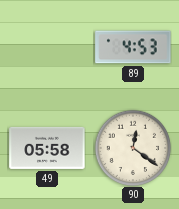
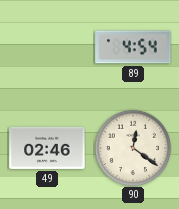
89: 4:53 -> 4:54 (133, 47)
49: 05:58 -> 02:46 (47, 148)
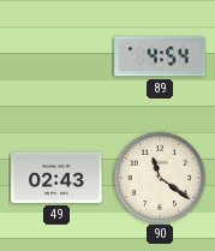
49: 02:46 -> 02:43 (56, 178)
90: 12:21 -> 11:21 (160, 178)
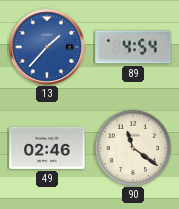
13: none -> 1:37 (47, 47)
49: 02:43 -> 02:46 (47, 148)
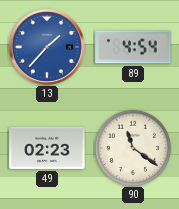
49: 02:46 -> 02:23 (47, 148)
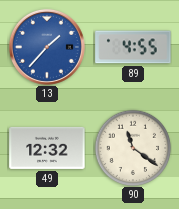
89: 4:54 -> 4:55 (133, 47)
49: 02:23 -> 12:32 (47, 148)
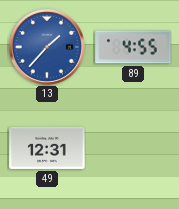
49: 12:32 -> 12:31 (47, 148)
90: 11:21 -> none (133, 148)
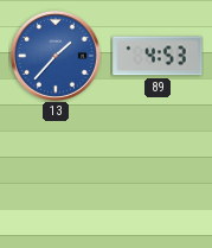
89: 4:55 -> 4:53 (158, 56)
49: 12:31 -> none (47, 148)
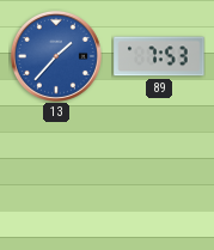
89: 4:53 -> 7:53 (159, 56)
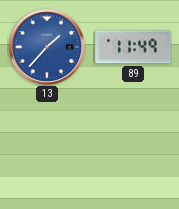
89: 7:53 -> 11:49 (133, 47)
